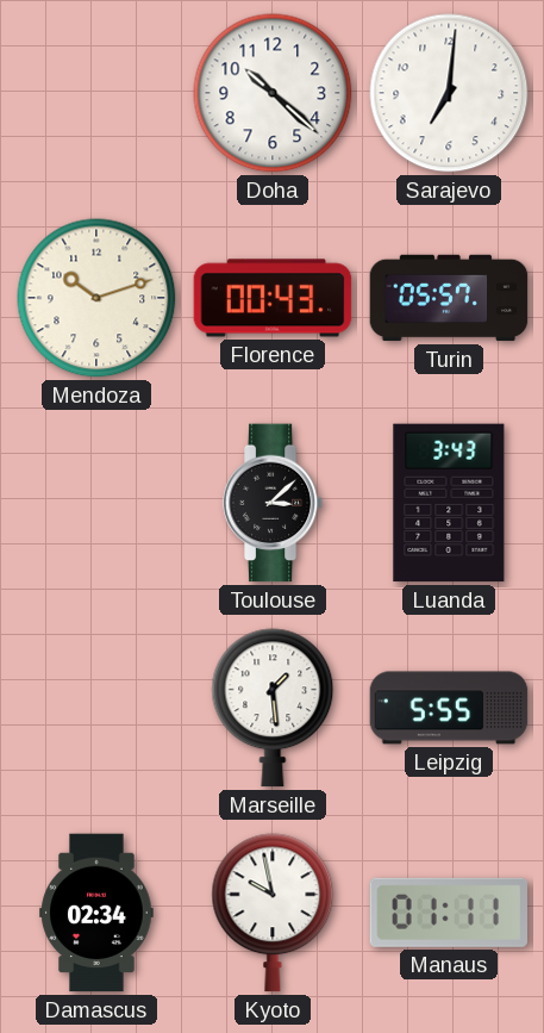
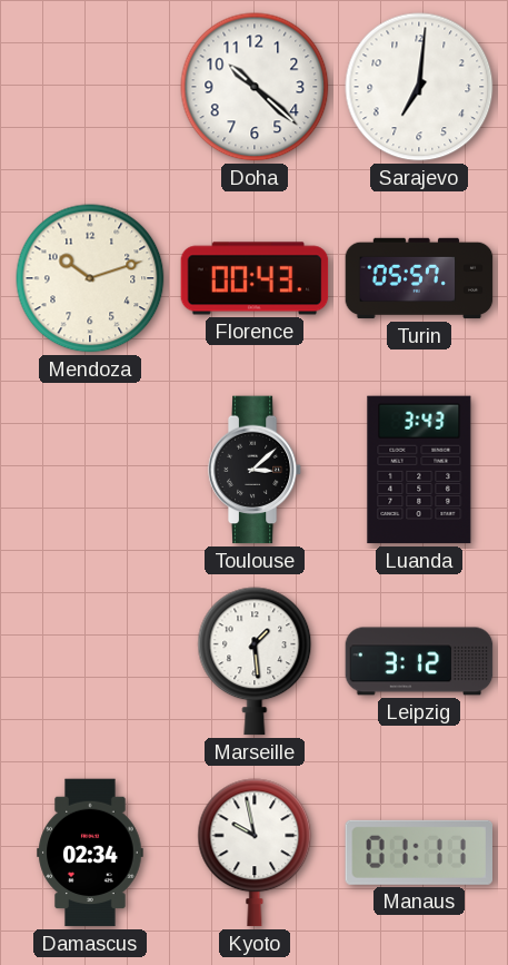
Leipzig: 5:55 -> 3:12 (419, 661)
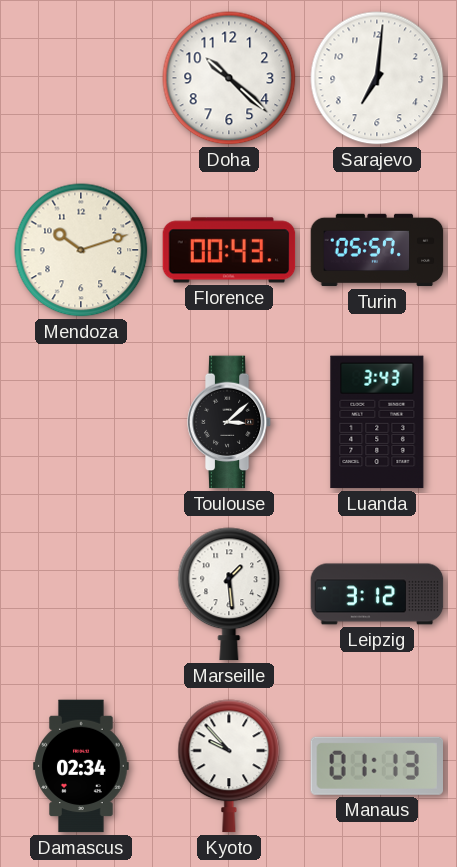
Kyoto: 9:58 -> 9:53 (229, 766)
Manaus: 01:11 -> 01:13 (376, 766)
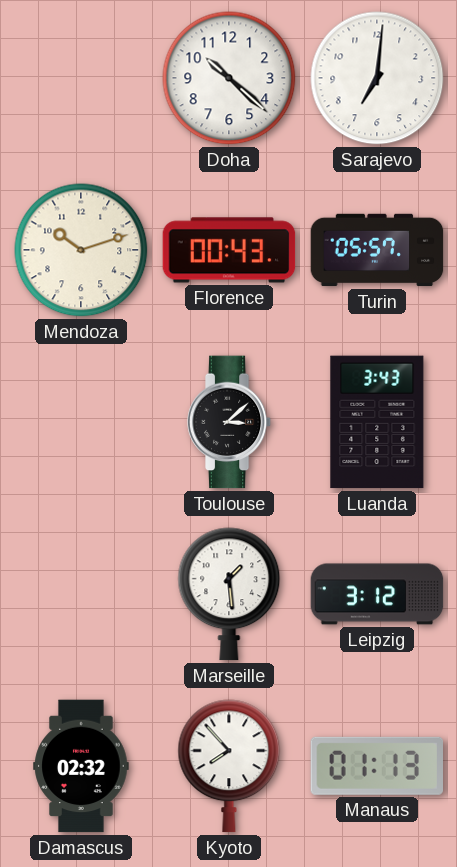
Damascus: 02:34 -> 02:32 (81, 766)
Kyoto: 9:53 -> 7:53 (229, 766)
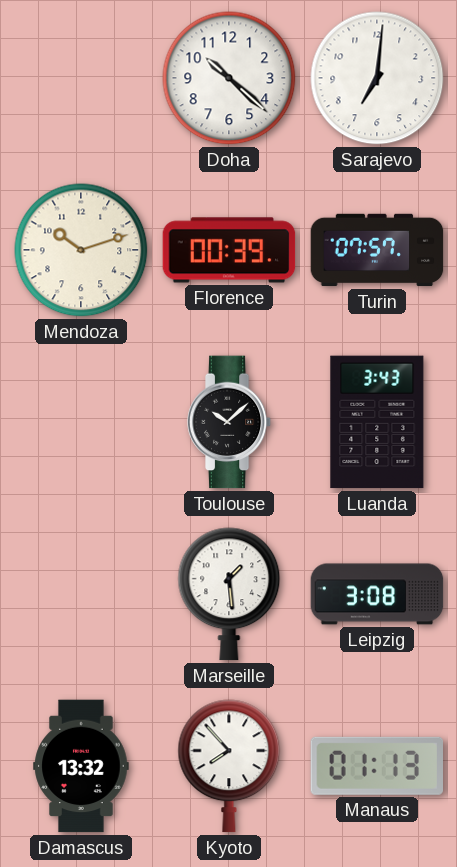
Florence: 00:43 -> 00:39 (229, 250)
Turin: 05:57 -> 07:57 (377, 250)
Toulouse: 3:08 -> 10:08 (229, 422)
Leipzig: 3:12 -> 3:08 (377, 594)
Damascus: 02:32 -> 13:32 (81, 766)
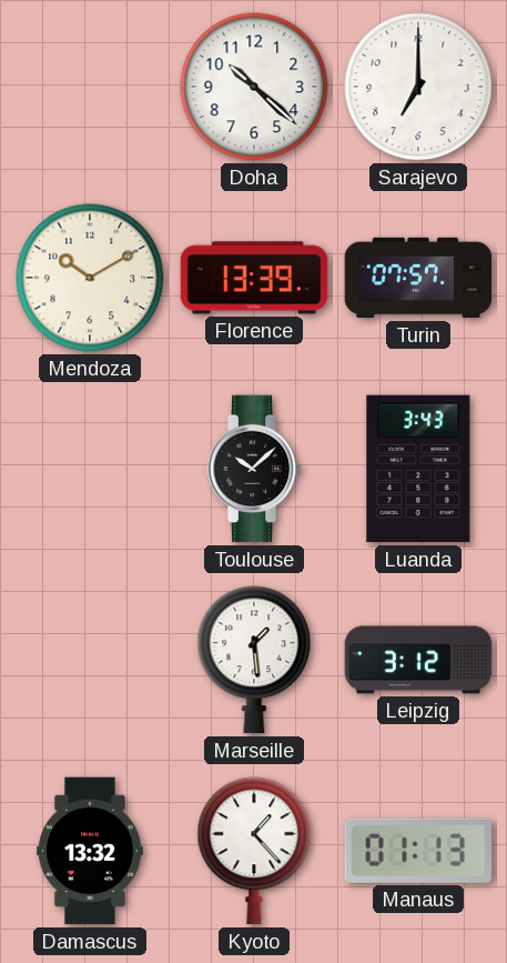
Sarajevo: 7:01 -> 7:00 (418, 87)
Mendoza: 10:12 -> 10:10 (90, 278)
Florence: 00:39 -> 13:39 (254, 278)
Leipzig: 3:08 -> 3:12 (418, 660)
Kyoto: 7:53 -> 1:23 (254, 851)
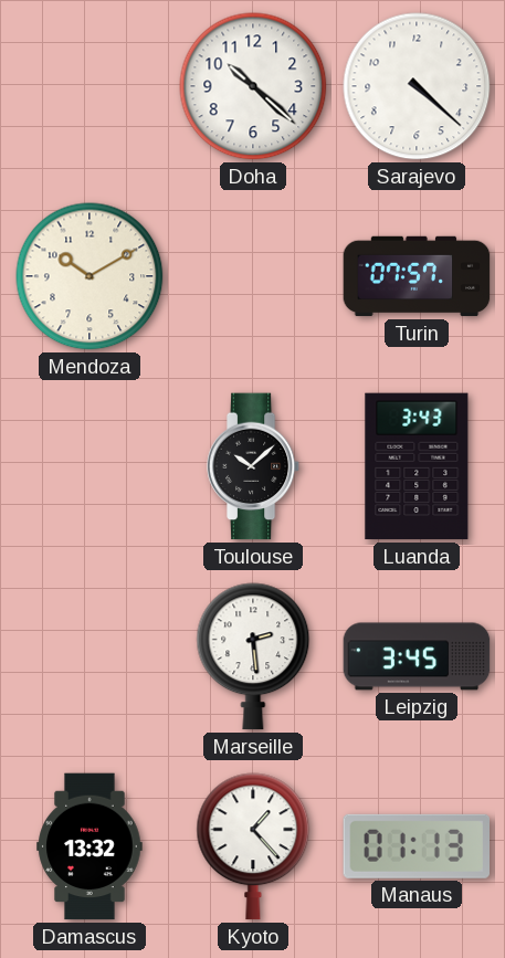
Sarajevo: 7:00 -> 4:22 (417, 86)
Florence: 13:39 -> none (254, 278)
Marseille: 1:29 -> 2:29 (253, 656)
Leipzig: 3:12 -> 3:45 (417, 656)
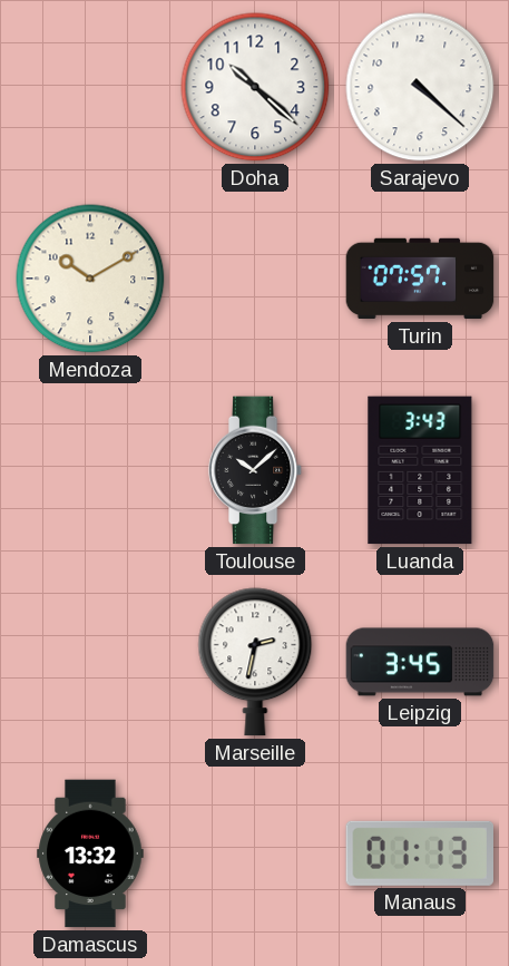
Marseille: 2:29 -> 2:32 (255, 662)
Kyoto: 1:23 -> none (253, 846)
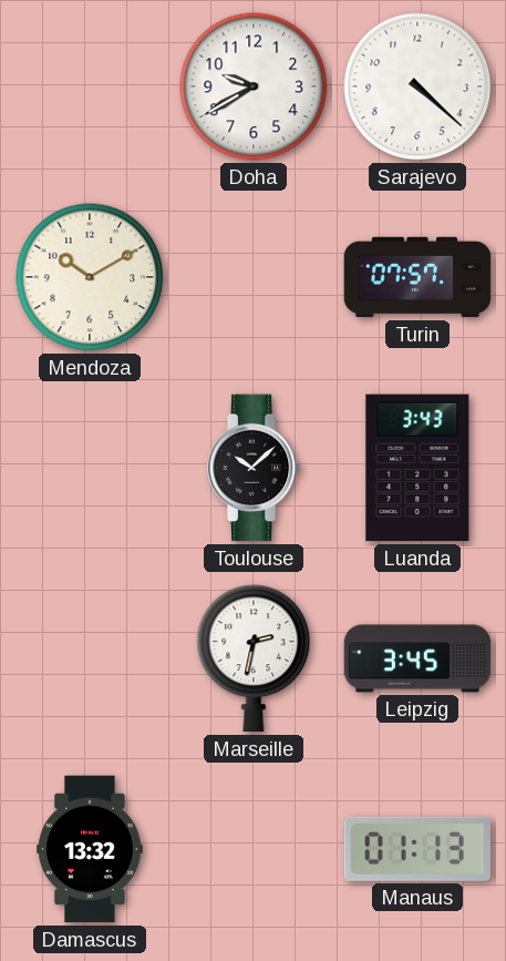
Doha: 10:22 -> 9:40 (254, 86)
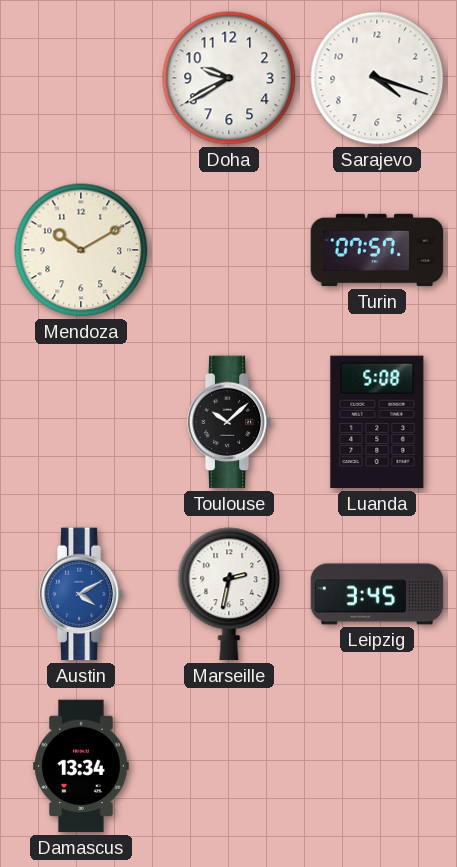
Sarajevo: 4:22 -> 4:18 (377, 78)
Luanda: 3:43 -> 5:08 (377, 422)
Austin: none -> 4:10 (81, 594)
Damascus: 13:32 -> 13:34 (81, 766)
Manaus: 01:13 -> none (416, 849)
